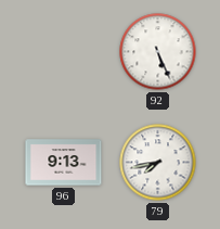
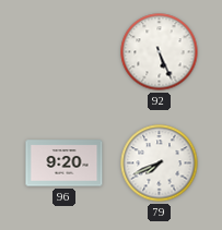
96: 9:13 -> 9:20 (65, 164)
79: 7:43 -> 7:41 (160, 164)
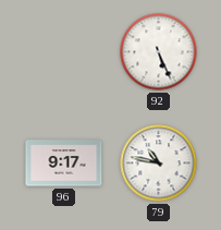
96: 9:20 -> 9:17 (64, 164)
79: 7:41 -> 10:47 (159, 164)
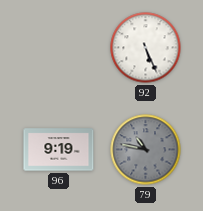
96: 9:17 -> 9:19 (59, 150)
79 dial: white -> grey (146, 150)
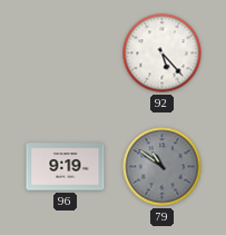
92: 5:26 -> 5:23 (163, 53)
79: 10:47 -> 10:51 (163, 167)
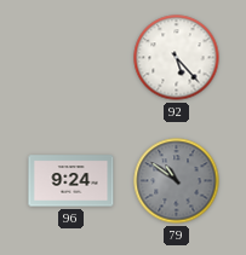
96: 9:19 -> 9:24 (71, 181)
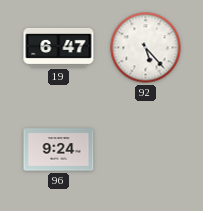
19: none -> 6:47 (59, 47)
79: 10:51 -> none (177, 181)
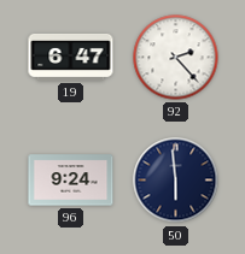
92: 5:23 -> 2:23 (176, 58)
50: none -> 5:59 (176, 181)
